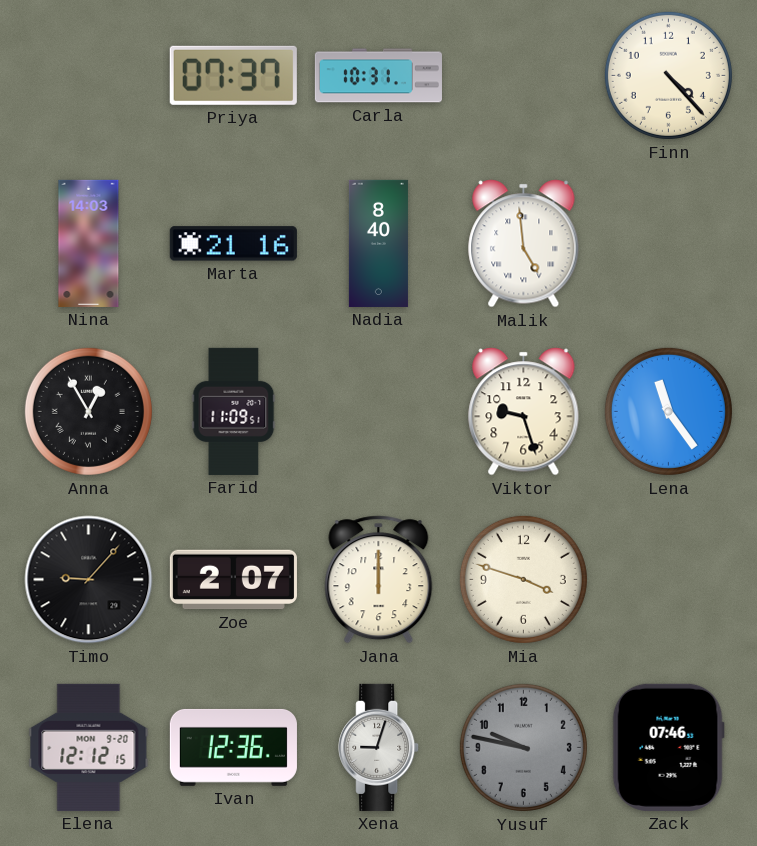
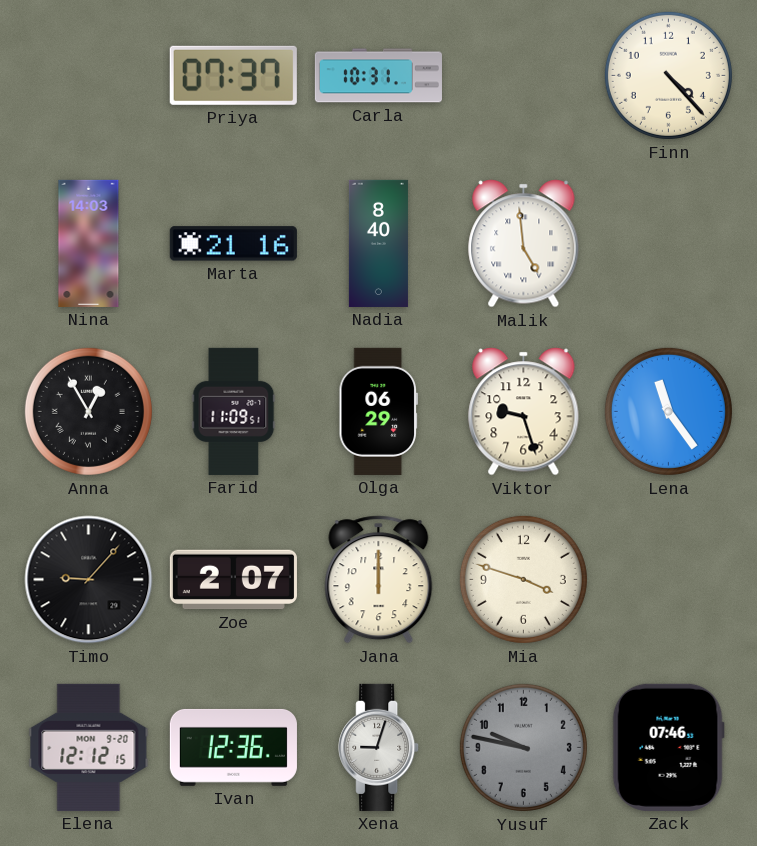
Olga: none -> 06:29 (378, 411)
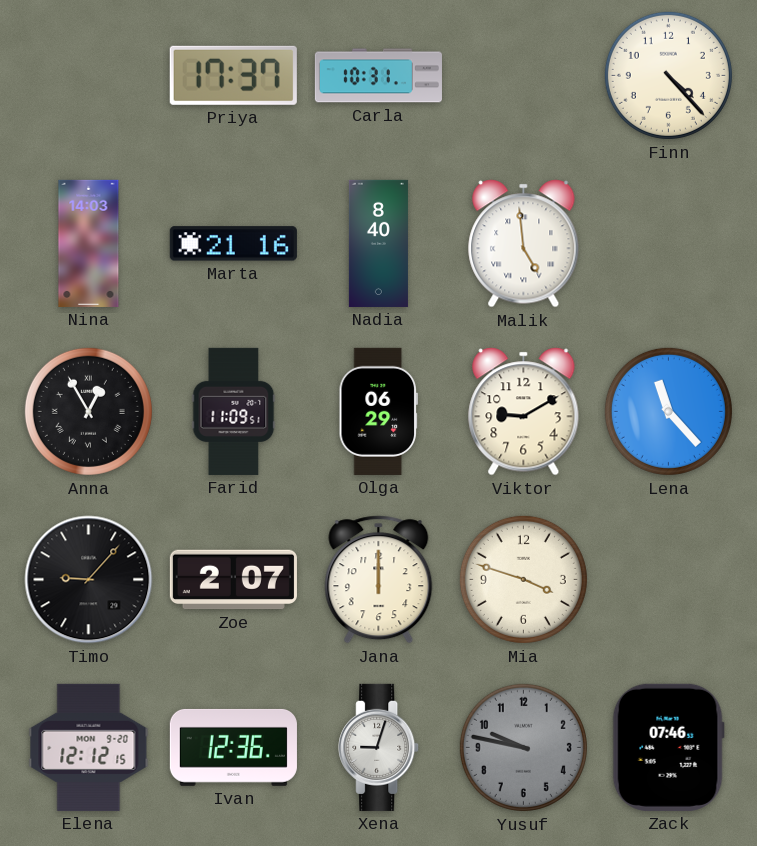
Priya: 07:37 -> 17:37 (233, 75)
Viktor: 9:27 -> 9:10 (524, 412)
Lena: 11:24 -> 11:23 (668, 411)
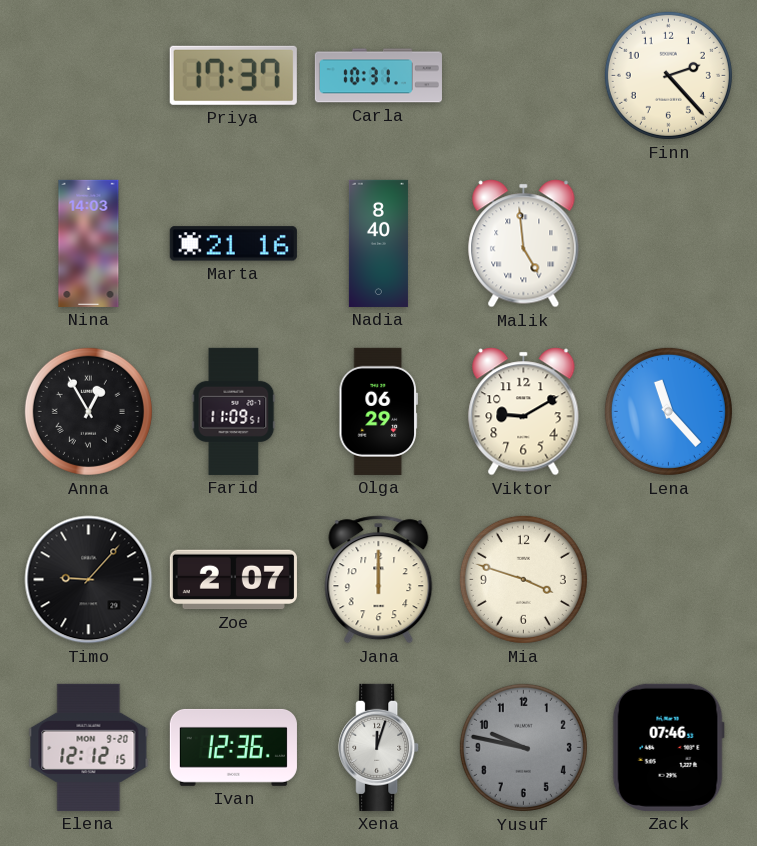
Finn: 4:23 -> 2:23 (668, 75)
Xena: 9:03 -> 12:03 (379, 747)
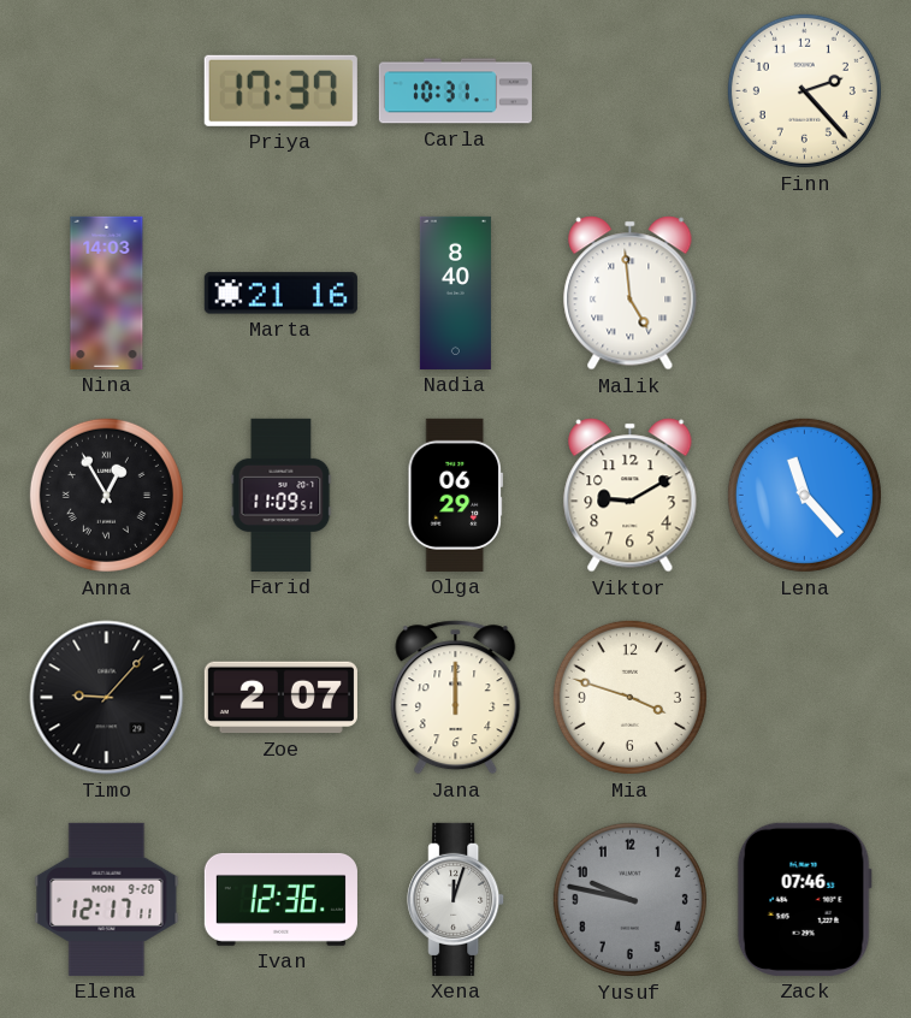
Elena: 12:12 -> 12:17 (107, 899)
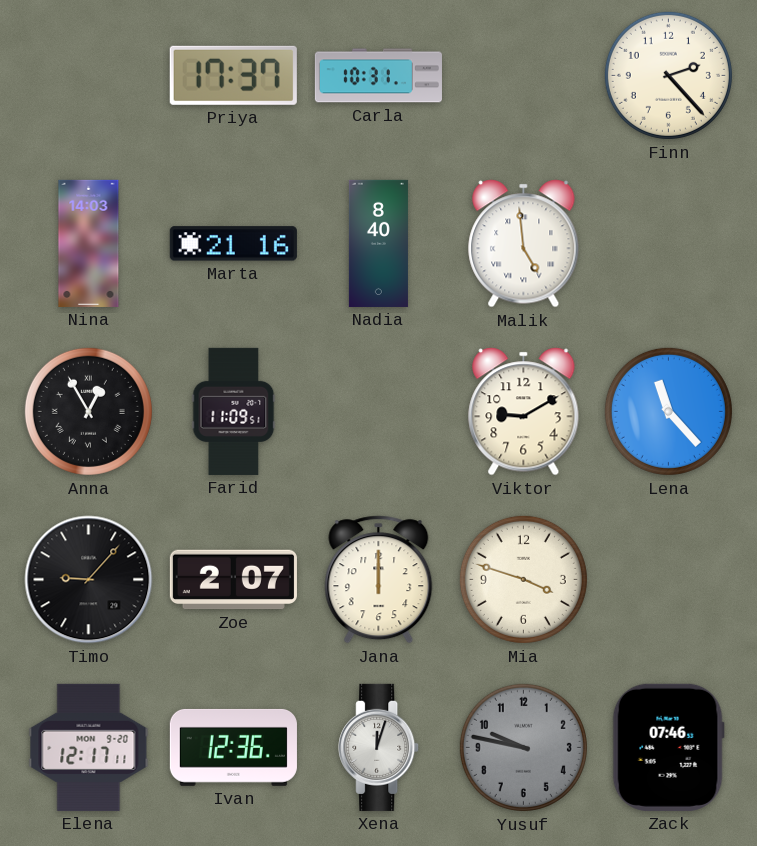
Olga: 06:29 -> none (455, 495)
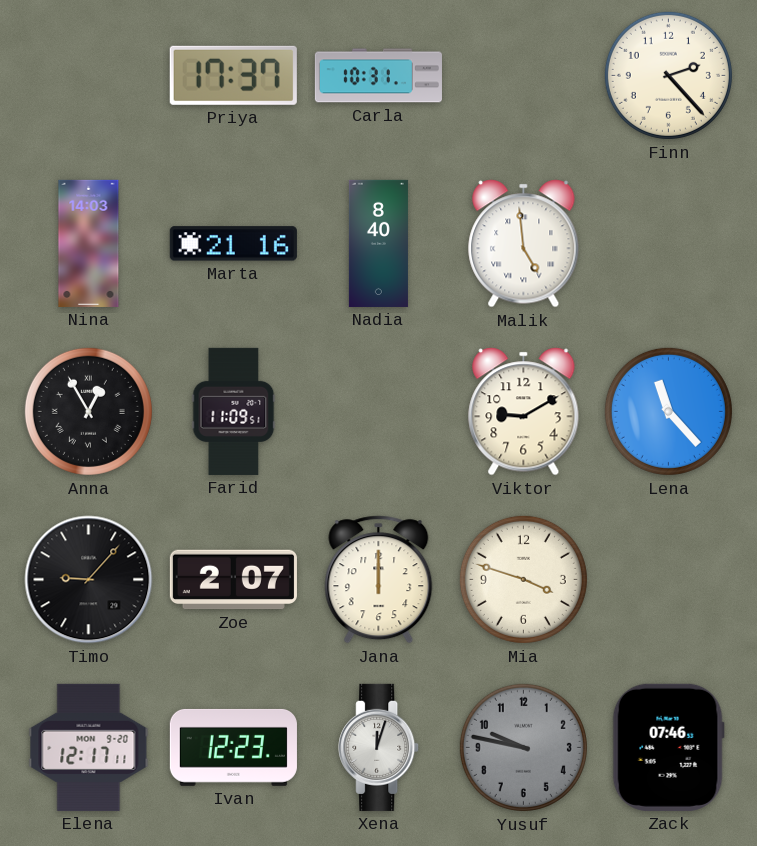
Ivan: 12:36 -> 12:23 (233, 747)
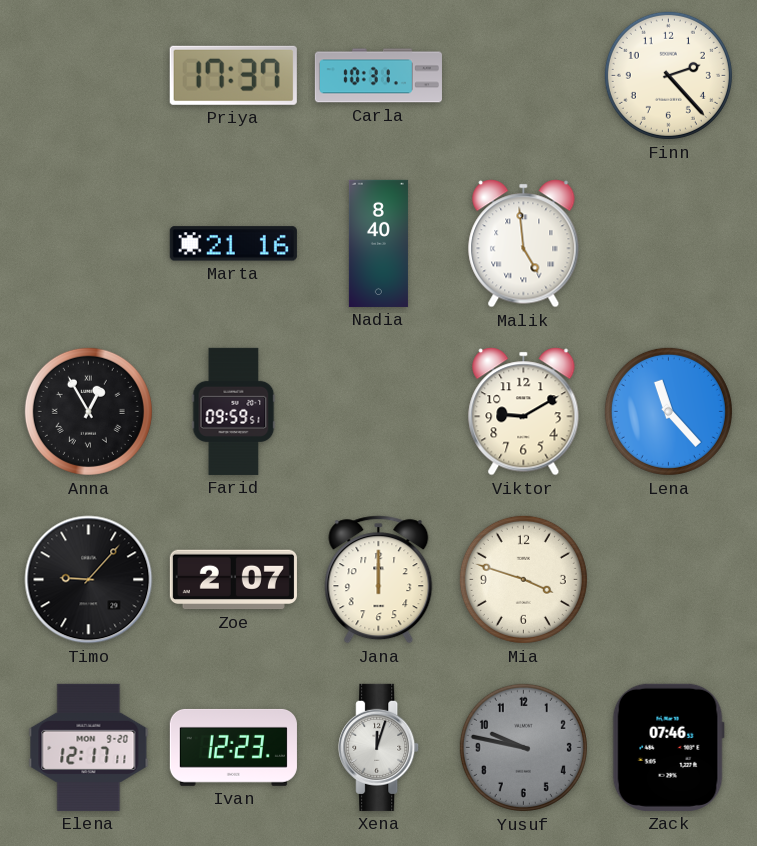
Nina: 14:03 -> none (89, 243)
Farid: 11:09 -> 09:59 (234, 411)
